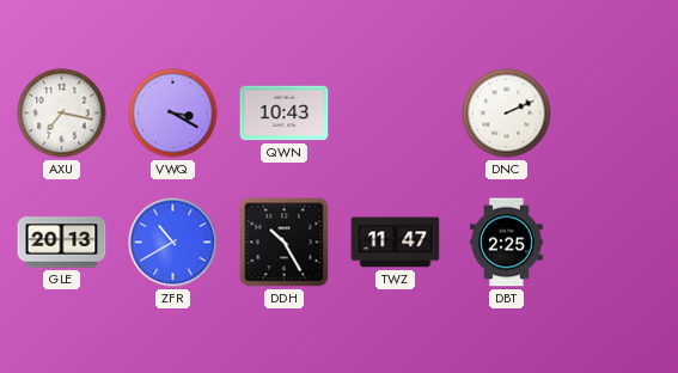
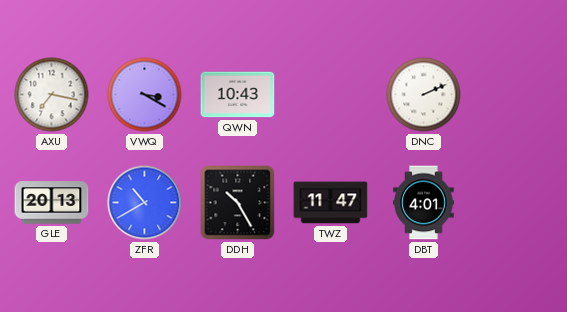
DBT: 2:25 -> 4:01 (424, 203)
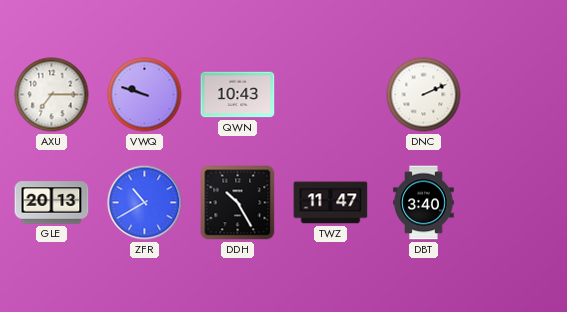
AXU: 7:17 -> 7:15 (52, 95)
VWQ: 3:20 -> 9:48 (145, 95)
DBT: 4:01 -> 3:40 (424, 203)
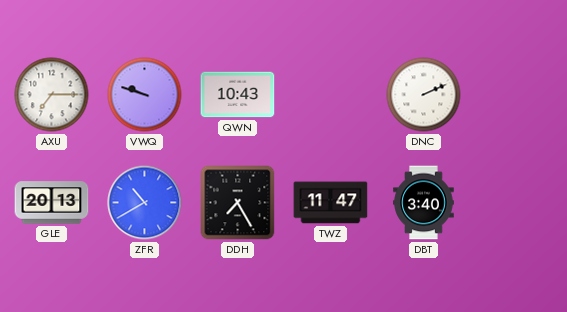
DDH: 10:25 -> 7:25 (238, 203)
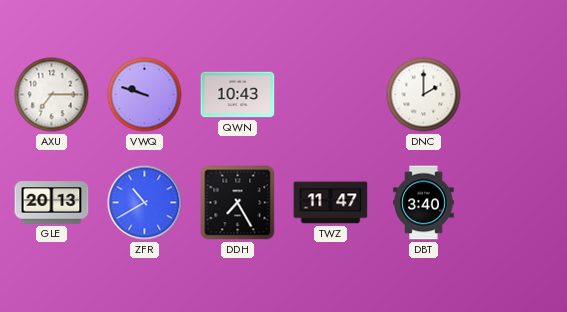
DNC: 2:11 -> 2:00 (424, 95)
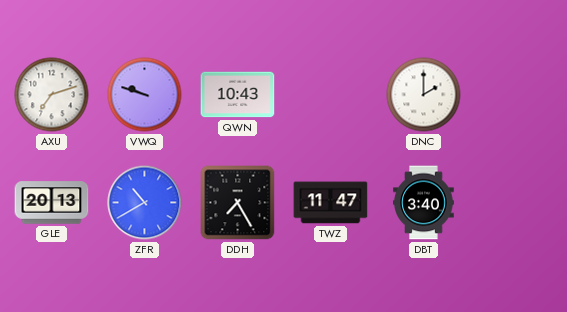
AXU: 7:15 -> 7:12 (52, 95)
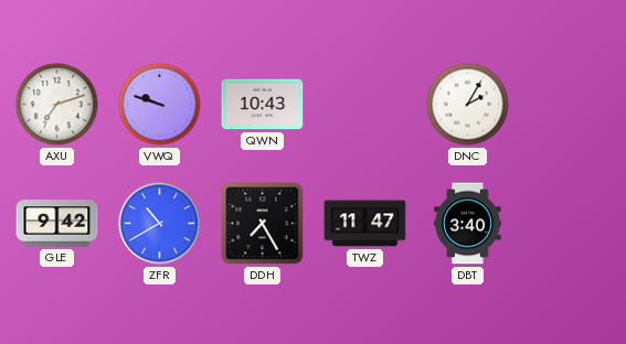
DNC: 2:00 -> 2:05 (468, 105)
GLE: 20:13 -> 9:42 (57, 224)
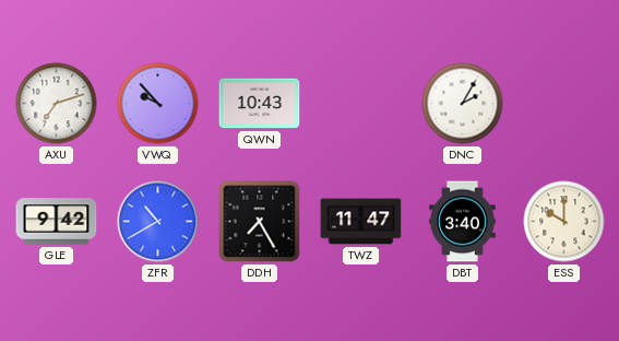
VWQ: 9:48 -> 9:53 (158, 104)
ESS: none -> 10:00 (564, 222)
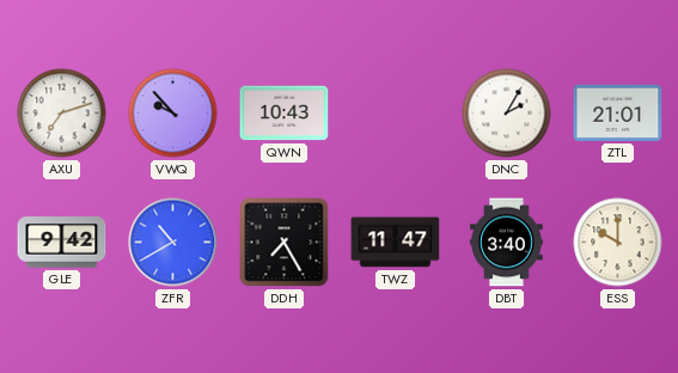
ZTL: none -> 21:01 (618, 112)
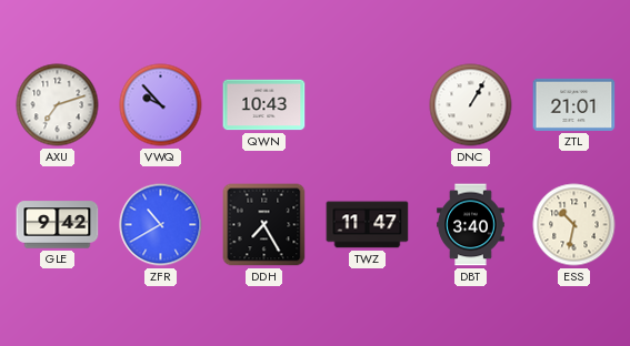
DNC: 2:05 -> 1:05 (471, 105)
ESS: 10:00 -> 10:32 (574, 225)
